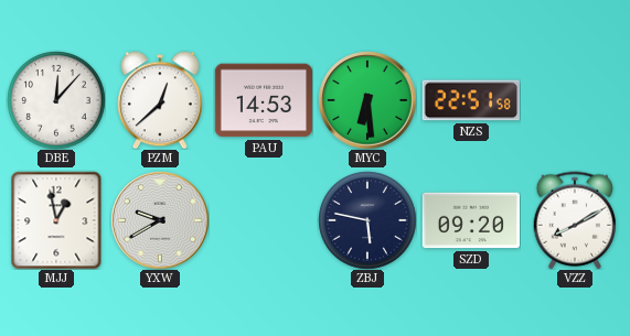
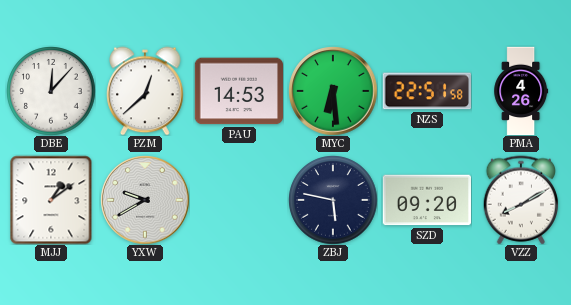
PMA: none -> 4:26 (521, 91)
MJJ: 12:58 -> 1:09 (51, 200)
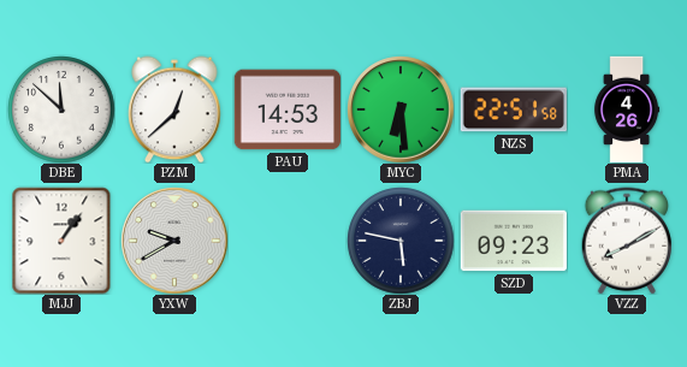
DBE: 12:07 -> 11:52 (61, 109)
MJJ: 1:09 -> 1:06 (61, 241)
SZD: 09:20 -> 09:23 (513, 241)
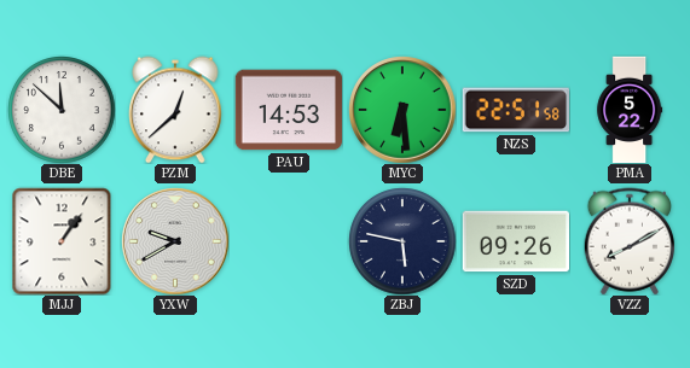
PMA: 4:26 -> 5:22 (630, 110)
SZD: 09:23 -> 09:26 (515, 241)
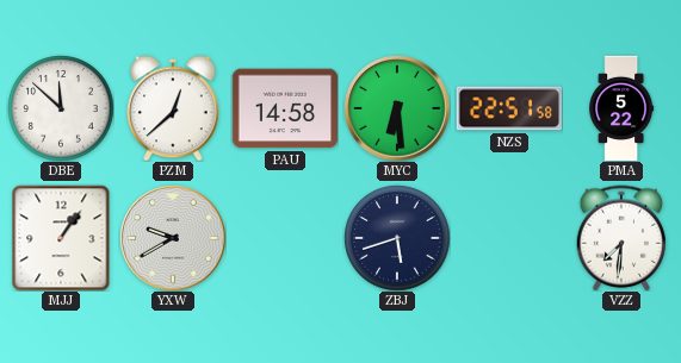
PAU: 14:53 -> 14:58 (284, 108)
ZBJ: 5:47 -> 5:42 (397, 238)
SZD: 09:26 -> none (515, 241)
VZZ: 8:10 -> 7:31 (621, 238)
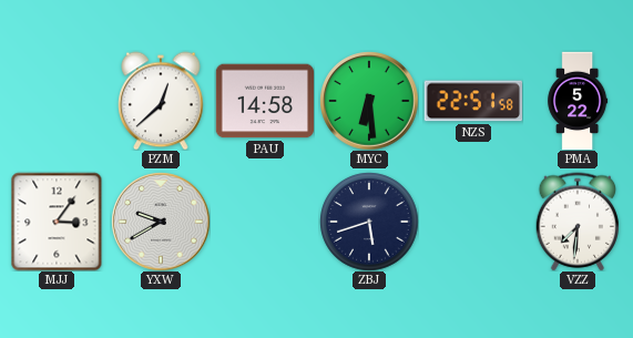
DBE: 11:52 -> none (61, 108)
MJJ: 1:06 -> 3:06 (57, 222)
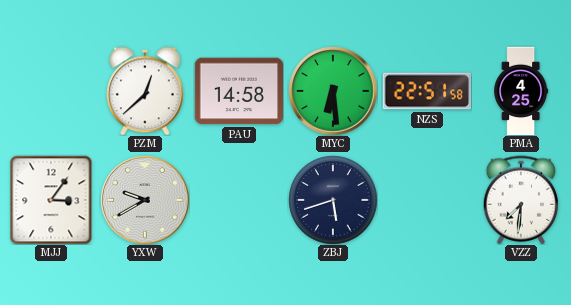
PMA: 5:22 -> 4:25 (521, 91)
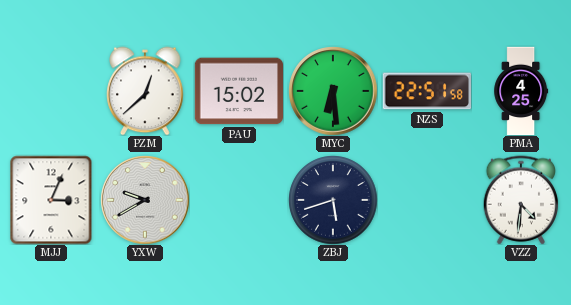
PAU: 14:58 -> 15:02 (238, 91)
MJJ: 3:06 -> 3:04 (51, 200)
VZZ: 7:31 -> 4:31 (521, 200)
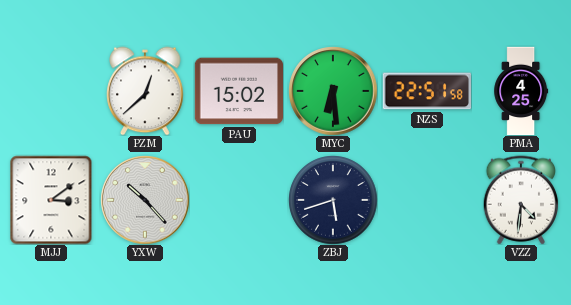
MJJ: 3:04 -> 3:09 (51, 200)
YXW: 9:40 -> 10:23 (145, 200)
